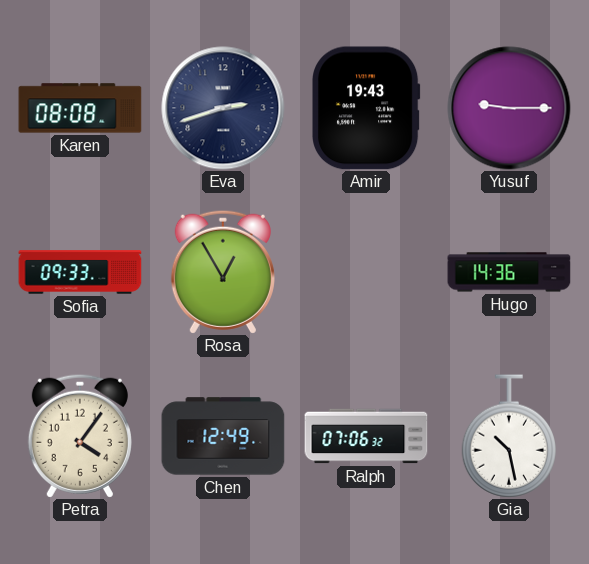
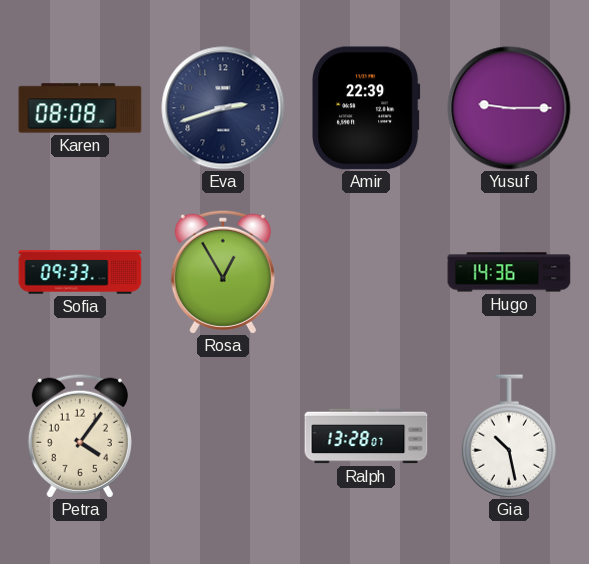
Amir: 19:43 -> 22:39 (367, 108)
Chen: 12:49 -> none (223, 436)
Ralph: 07:06 -> 13:28 (366, 436)
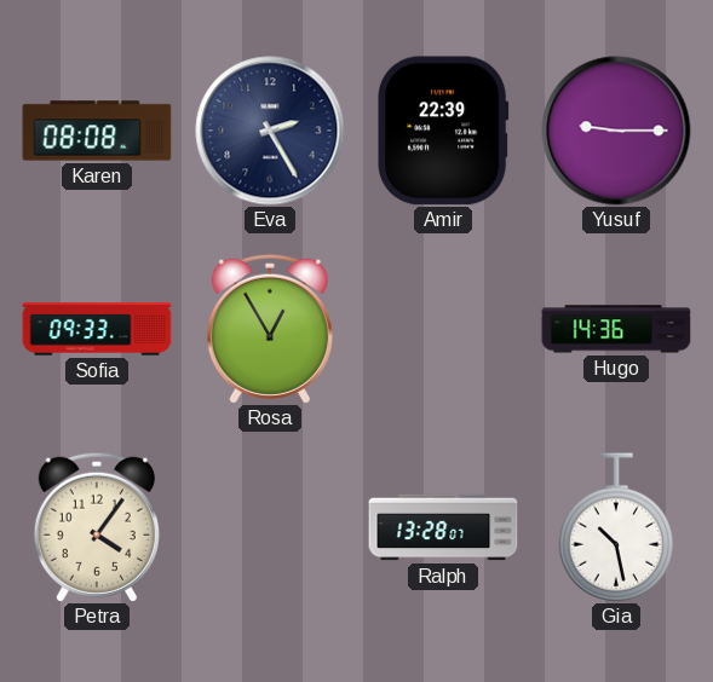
Eva: 2:42 -> 2:25 (270, 131)
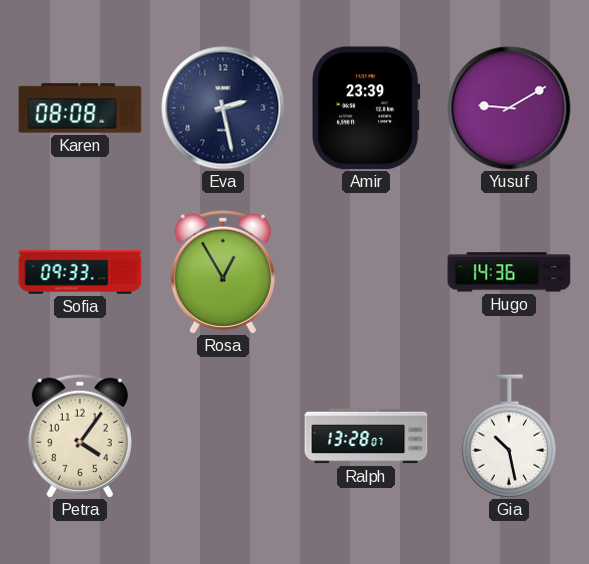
Eva: 2:25 -> 2:28 (223, 108)
Amir: 22:39 -> 23:39 (367, 108)
Yusuf: 9:15 -> 9:10 (509, 108)
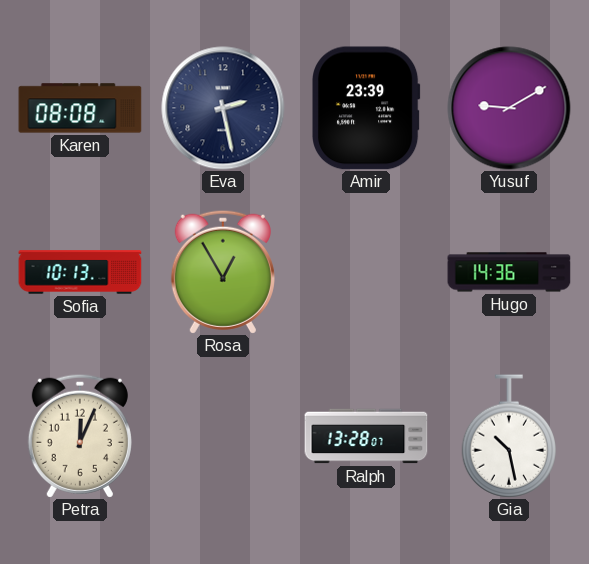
Sofia: 09:33 -> 10:13 (80, 272)
Petra: 4:06 -> 12:04 (80, 436)
